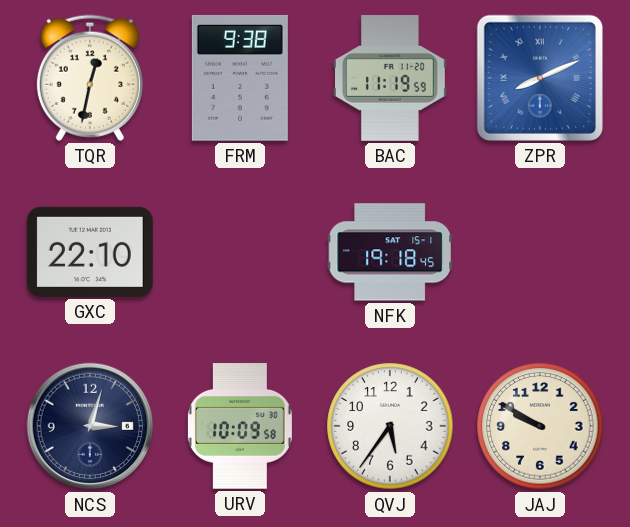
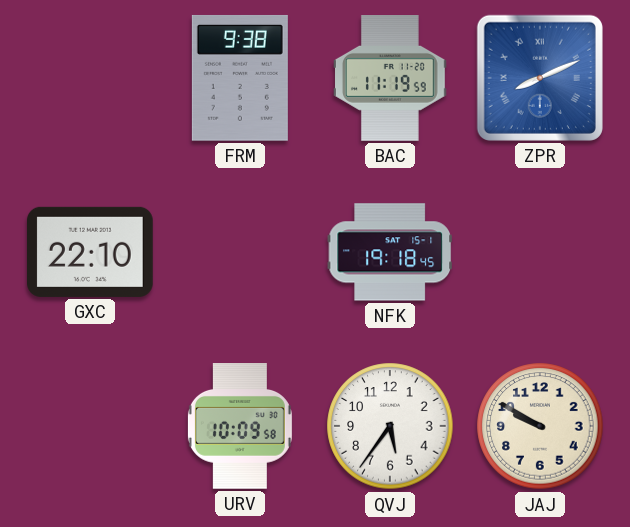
TQR: 12:32 -> none (90, 78)
NCS: 3:03 -> none (90, 426)
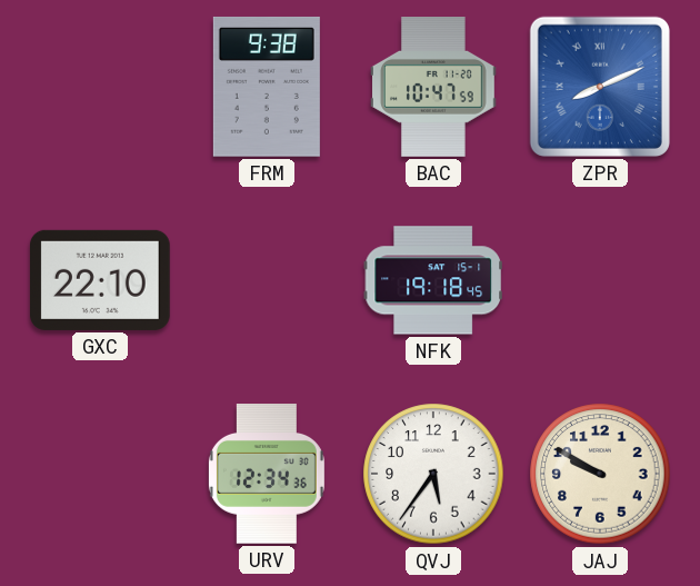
BAC: 11:19 -> 10:47 (434, 87)
URV: 10:09 -> 12:34 (267, 474)
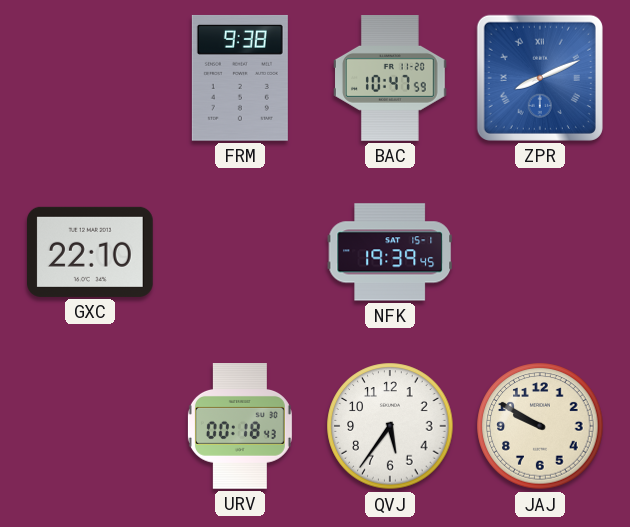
NFK: 19:18 -> 19:39 (389, 252)
URV: 12:34 -> 00:18 (240, 426)
